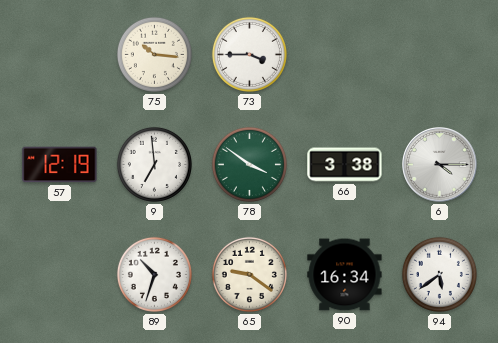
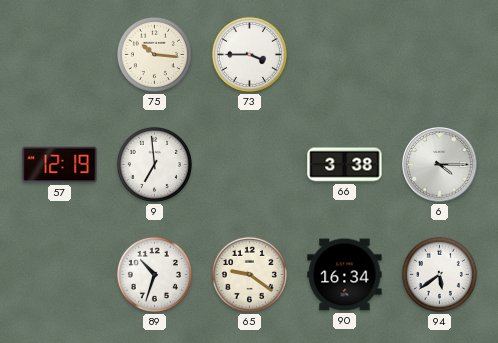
78: 3:51 -> none (249, 164)
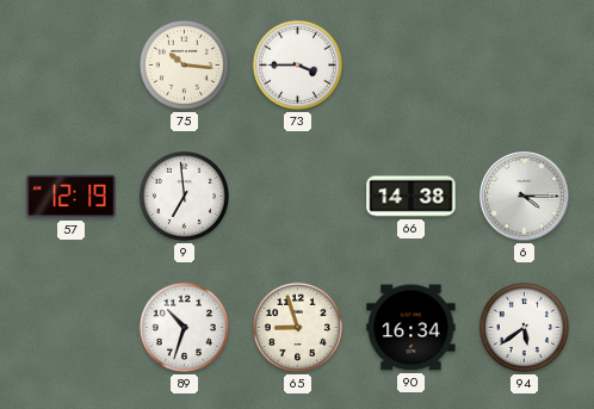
66: 3:38 -> 14:38 (412, 197)
65: 9:21 -> 8:57 (297, 327)
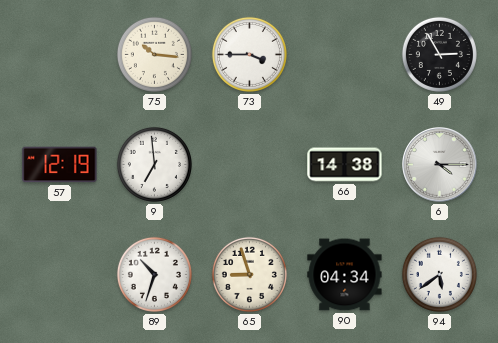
49: none -> 2:55 (439, 54)
90: 16:34 -> 04:34 (345, 275)
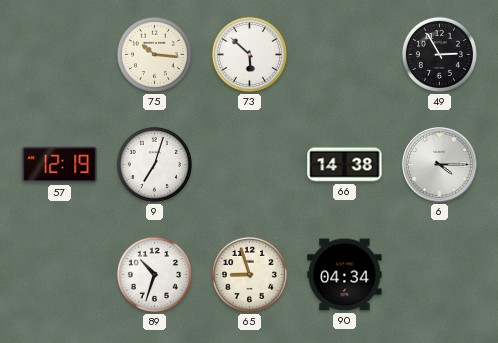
73: 3:45 -> 5:52 (249, 54)
9: 6:59 -> 7:03 (154, 164)
94: 5:39 -> none (439, 274)
